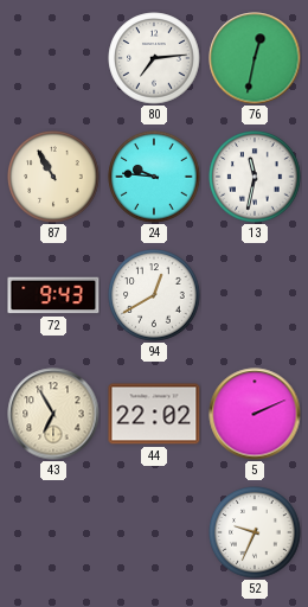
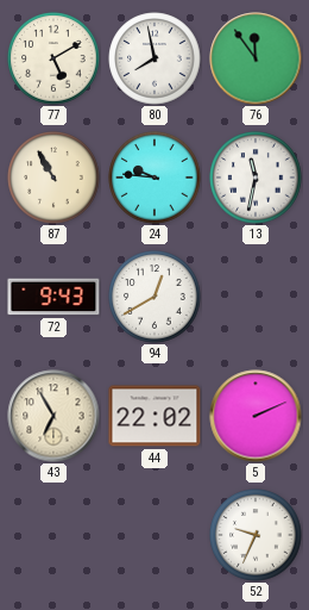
77: none -> 5:10 (53, 58)
80: 7:14 -> 7:58 (154, 58)
76: 12:32 -> 11:54 (256, 58)
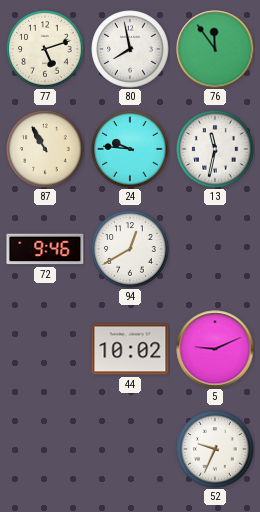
77: 5:10 -> 5:12 (45, 49)
72: 9:43 -> 9:46 (45, 249)
43: 6:55 -> none (53, 416)
44: 22:02 -> 10:02 (130, 349)
5: 2:11 -> 9:11 (215, 349)
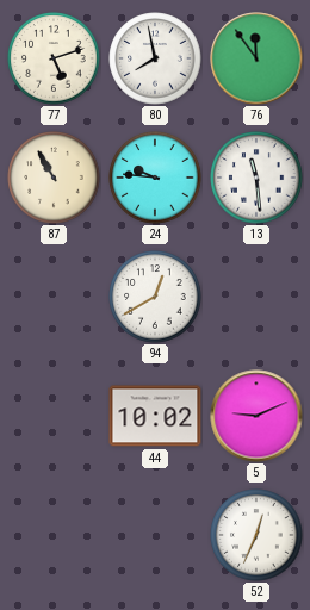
13: 11:32 -> 11:29 (256, 178)
72: 9:46 -> none (45, 249)
52: 9:34 -> 12:34 (256, 535)
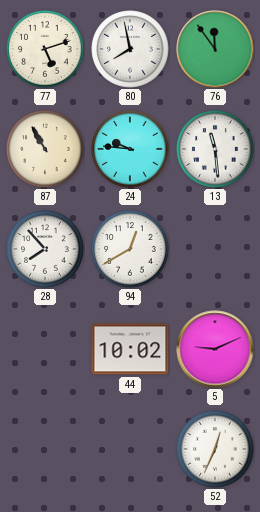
28: none -> 7:53 (45, 249)
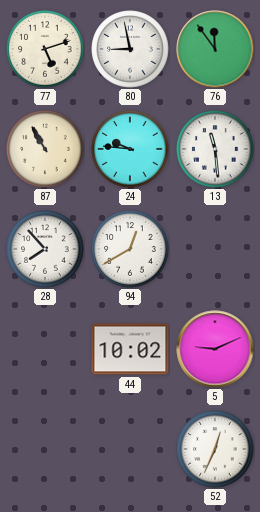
80: 7:58 -> 8:58 (130, 49)
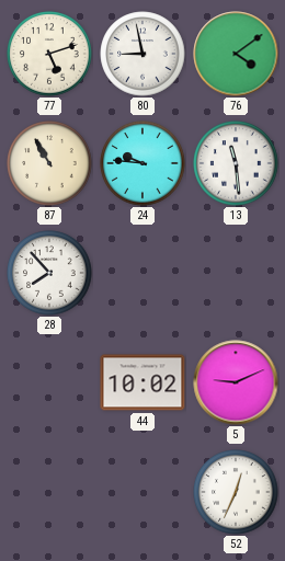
76: 11:54 -> 4:09 (236, 54)
94: 12:40 -> none (130, 249)
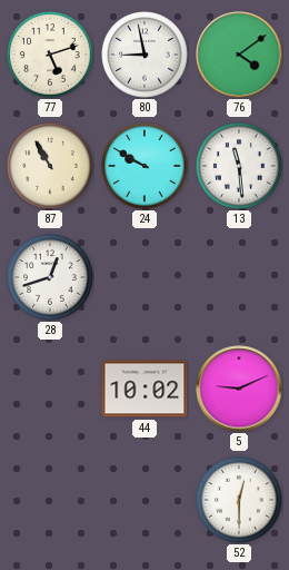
24: 9:46 -> 9:50 (144, 166)
28: 7:53 -> 12:42 (50, 277)
52: 12:34 -> 12:30 (239, 500)
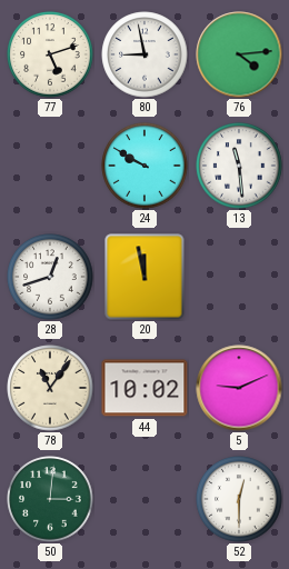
76: 4:09 -> 4:14 (239, 54)
87: 10:55 -> none (50, 166)
20: none -> 11:58 (144, 277)
78: none -> 11:06 (50, 388)
50: none -> 3:01 (50, 499)
